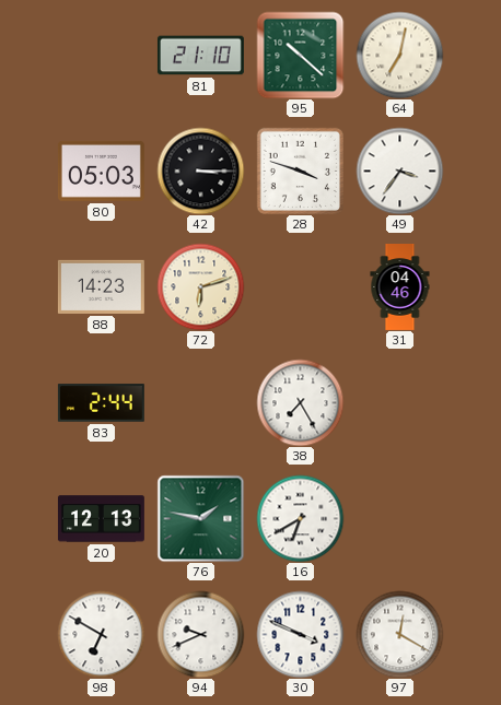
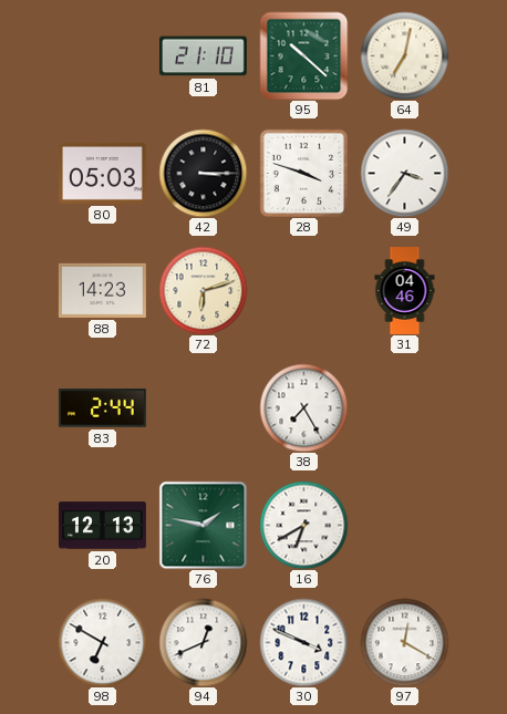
94: 9:41 -> 12:41 (203, 642)
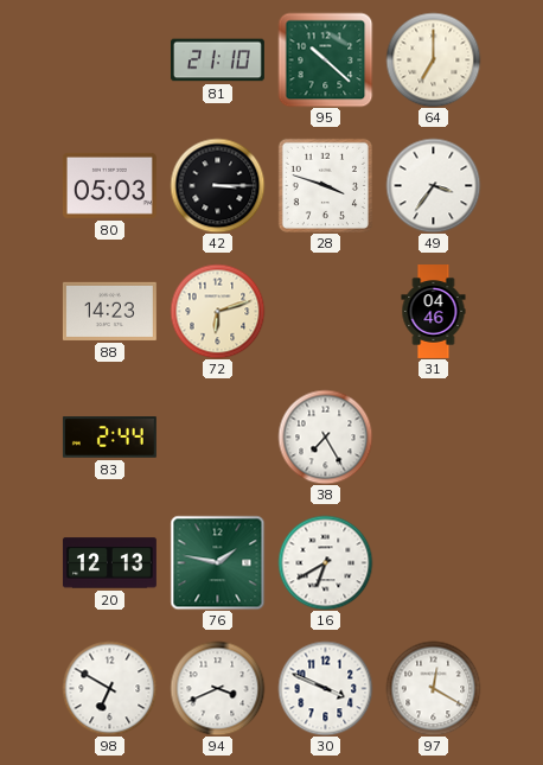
64: 7:02 -> 7:00 (433, 59)
94: 12:41 -> 3:41 (217, 688)
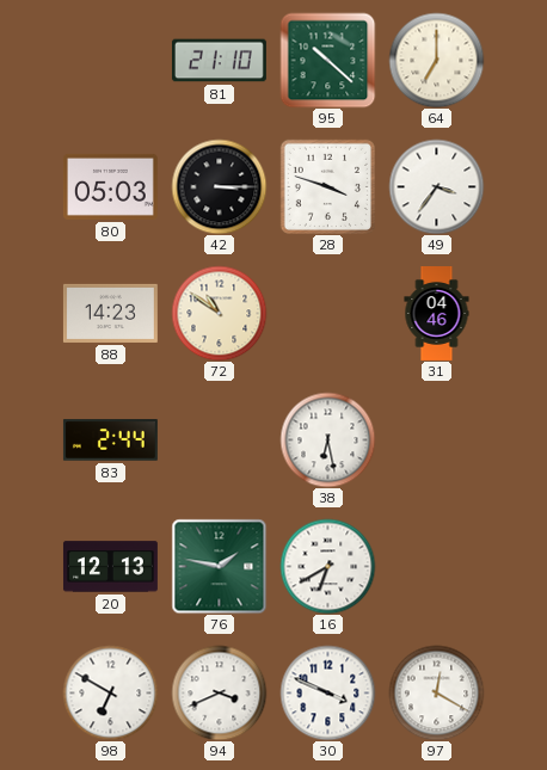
72: 6:12 -> 10:51 (219, 313)
38: 7:25 -> 6:28 (327, 439)
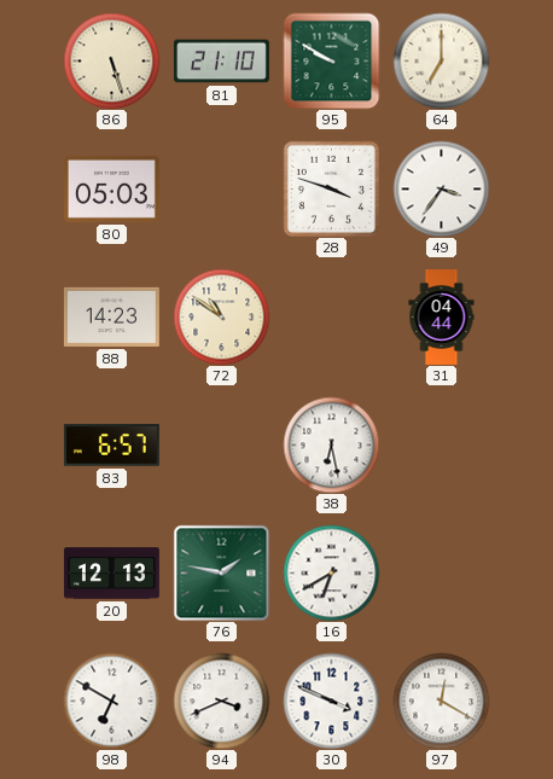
86: none -> 5:27 (111, 60)
95: 10:22 -> 9:50 (331, 60)
42: 3:15 -> none (219, 186)
31: 04:46 -> 04:44 (442, 318)
83: 2:44 -> 6:57 (111, 446)
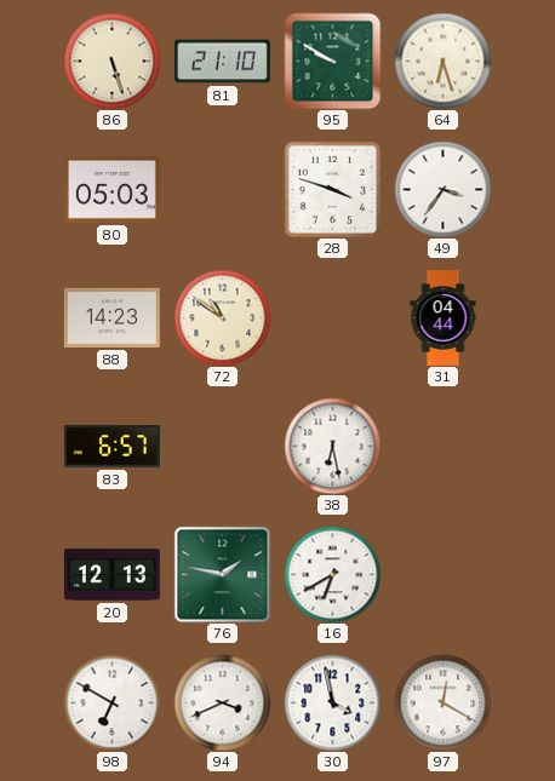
64: 7:00 -> 6:27 (442, 61)
30: 3:49 -> 3:58 (332, 702)
